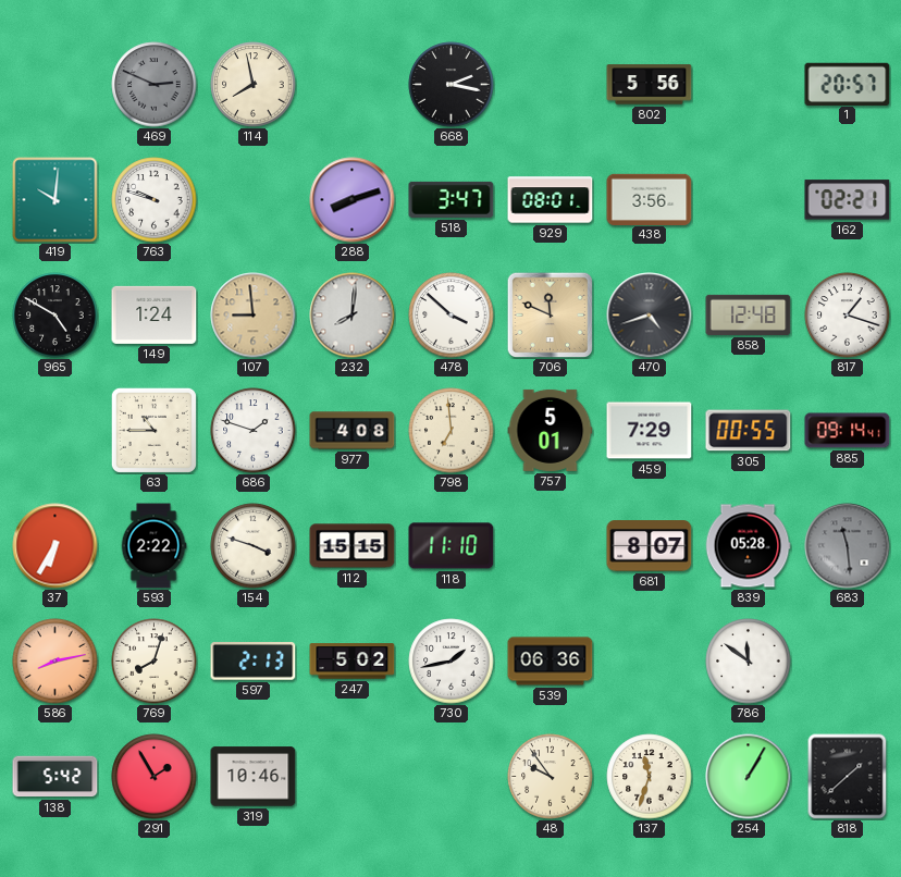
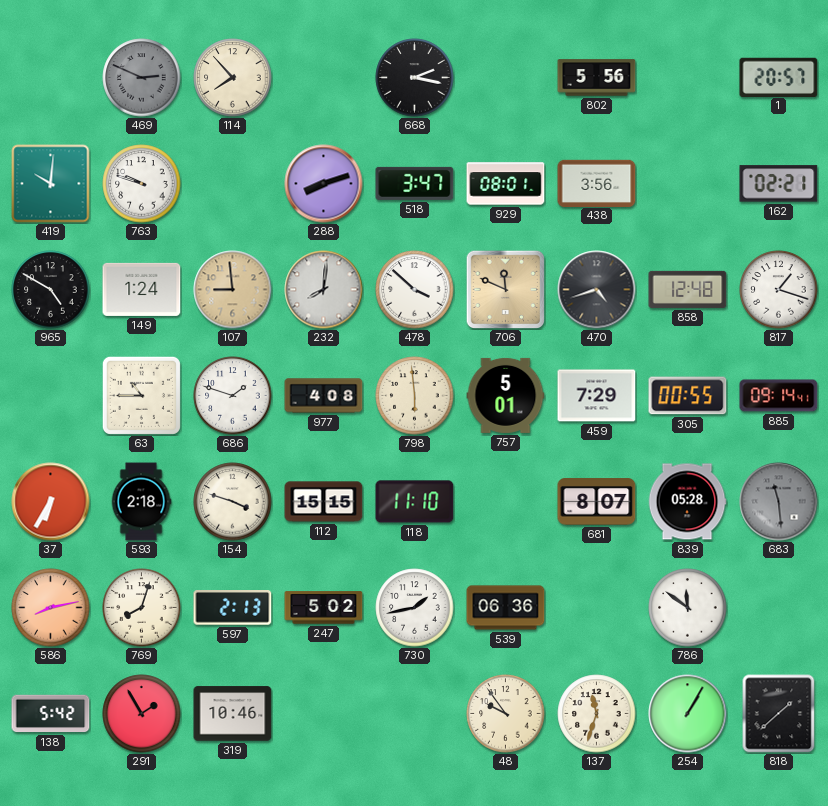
114: 7:58 -> 7:53 (233, 78)
798: 6:59 -> 5:59 (415, 396)
593: 2:22 -> 2:18 (141, 502)
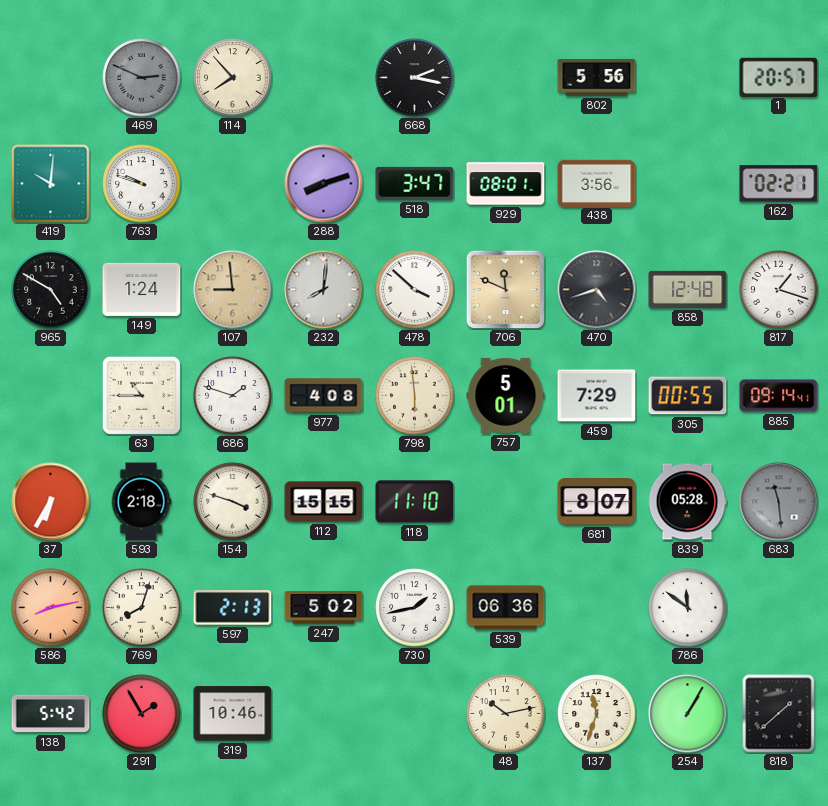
48: 9:54 -> 10:13 (506, 714)
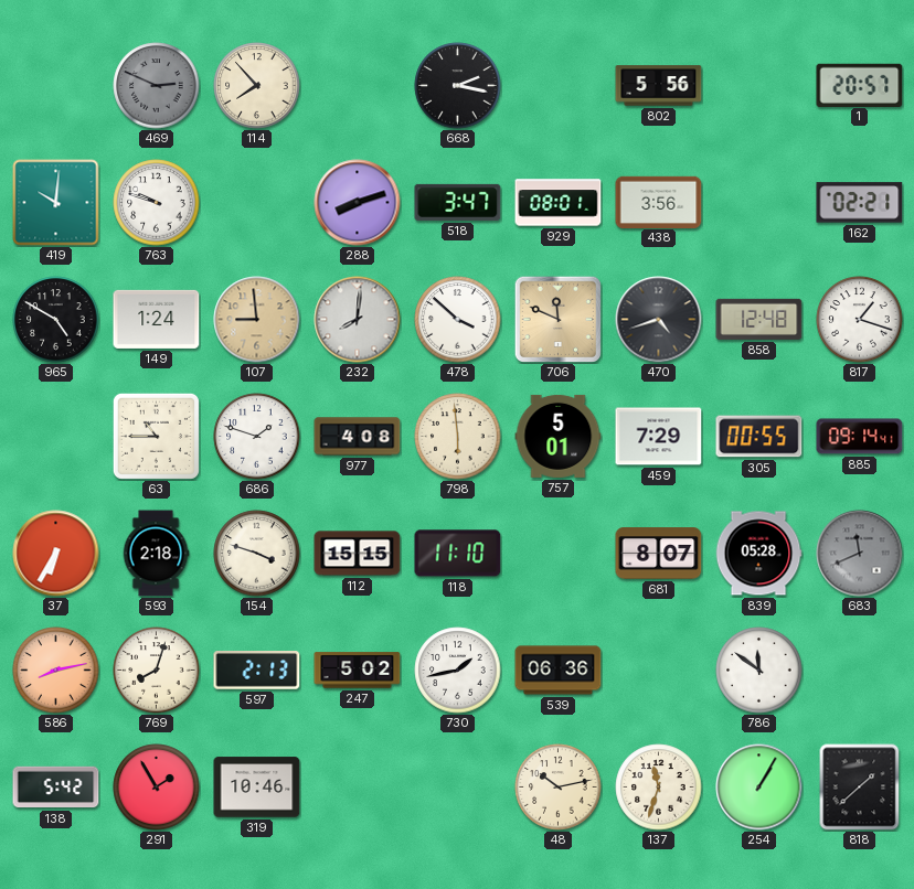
683: 11:29 -> 11:41 (860, 554)
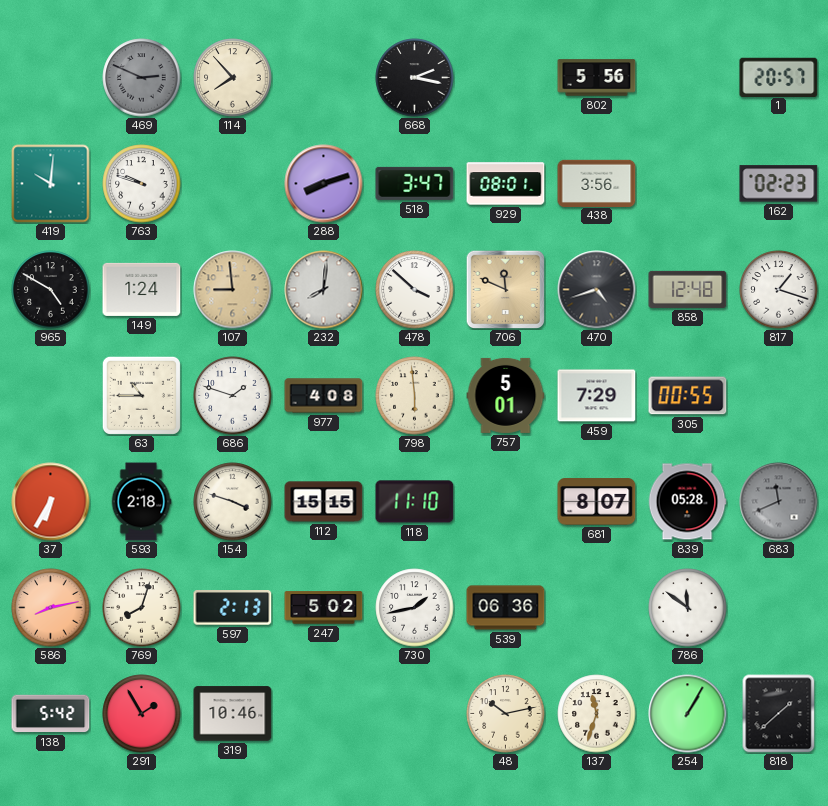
162: 02:21 -> 02:23 (779, 184)
885: 09:14 -> none (860, 437)
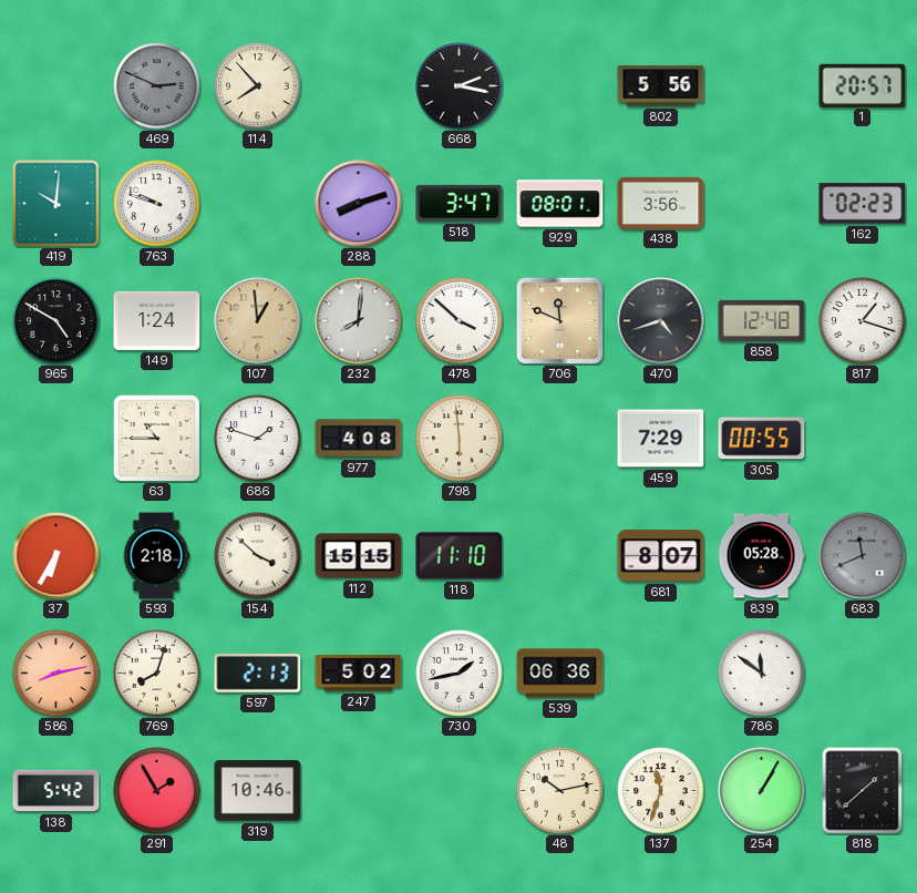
107: 8:59 -> 12:59 (258, 321)
757: 5:01 -> none (506, 395)
154: 3:48 -> 3:52 (258, 556)
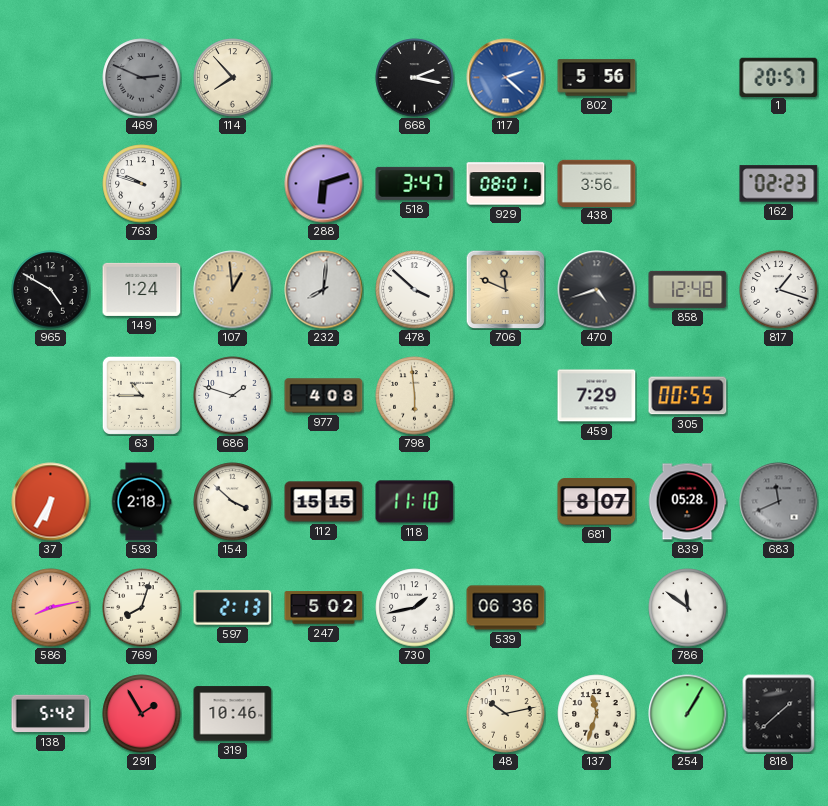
117: none -> 2:22 (506, 78)
419: 10:01 -> none (56, 204)
288: 8:12 -> 6:12 (324, 184)
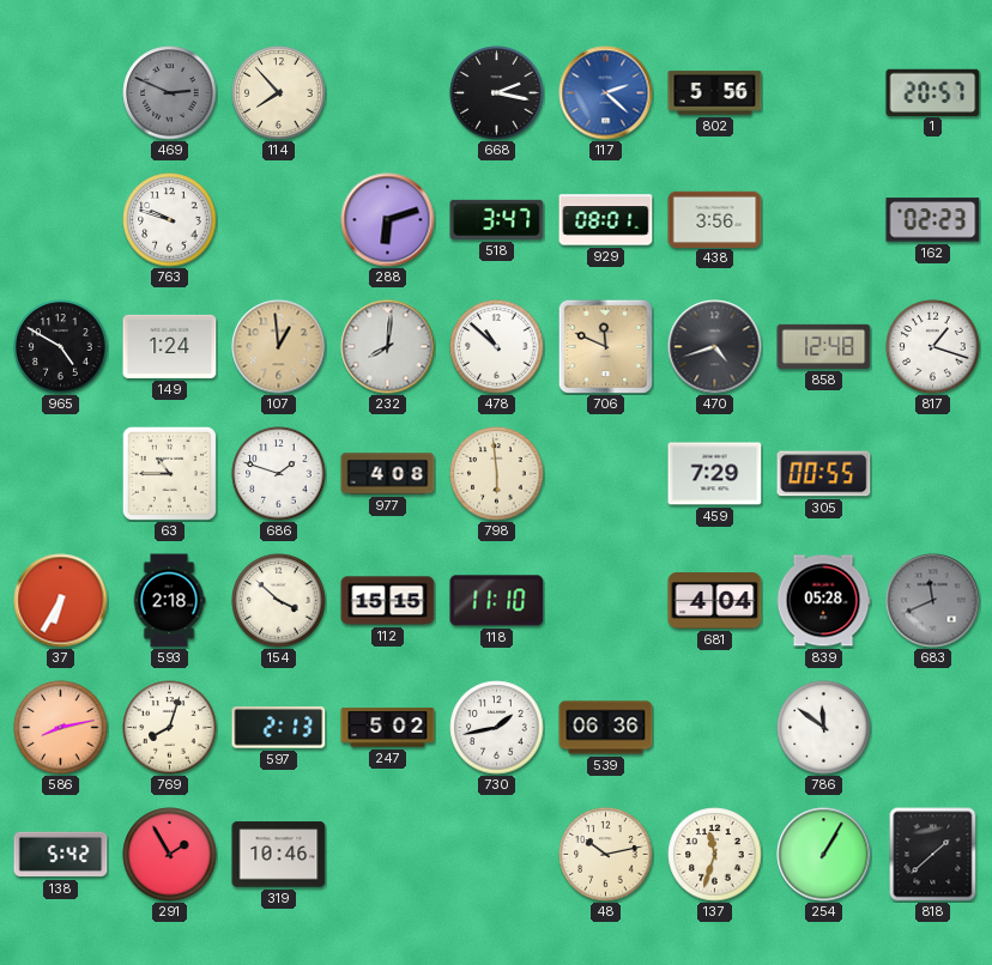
478: 3:52 -> 10:52 (497, 347)
681: 8:07 -> 4:04 (715, 601)
